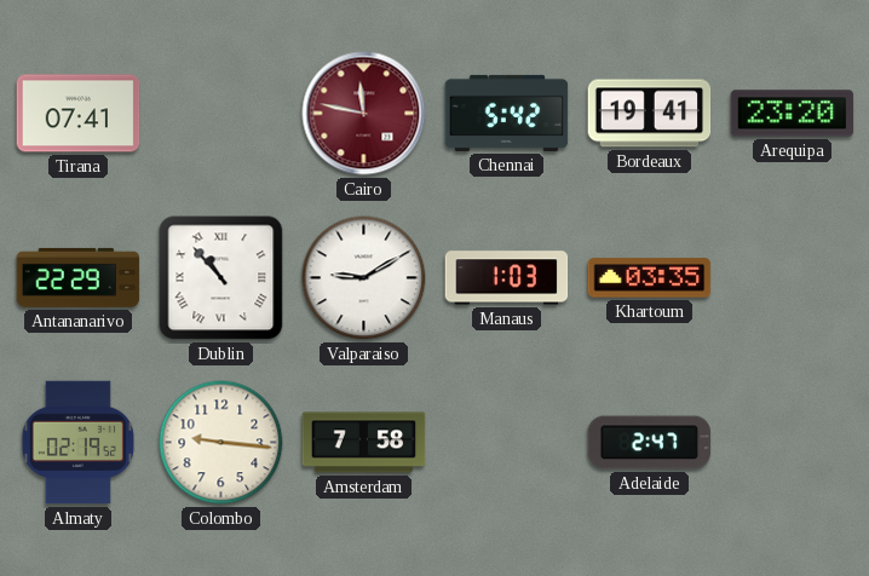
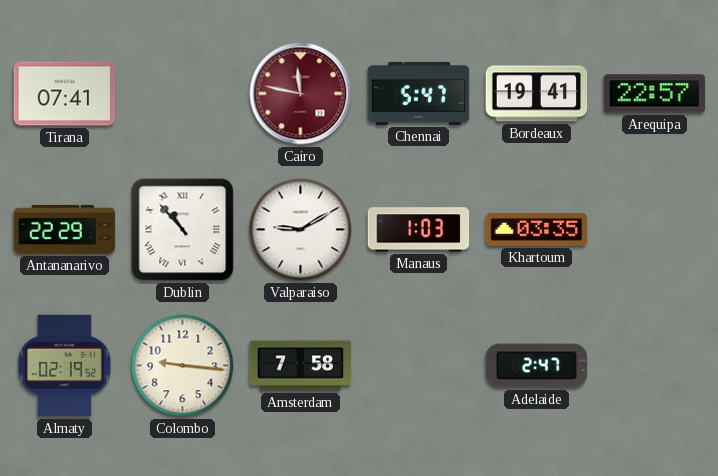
Chennai: 5:42 -> 5:47 (419, 93)
Arequipa: 23:20 -> 22:57 (655, 94)
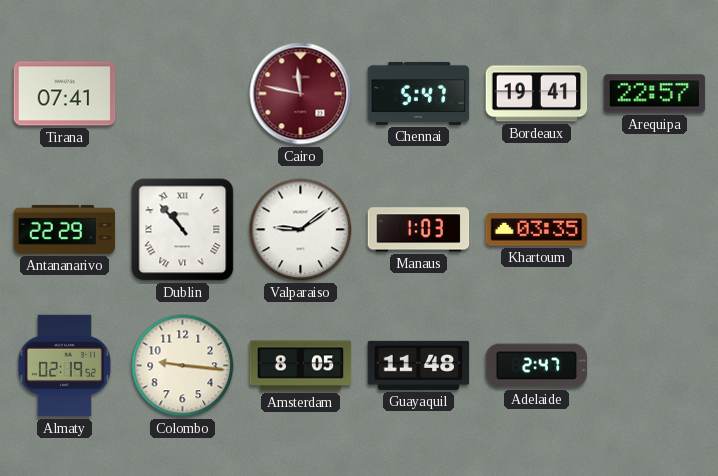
Valparaiso: 9:10 -> 9:09 (301, 230)
Amsterdam: 7:58 -> 8:05 (301, 366)
Guayaquil: none -> 11:48 (419, 365)
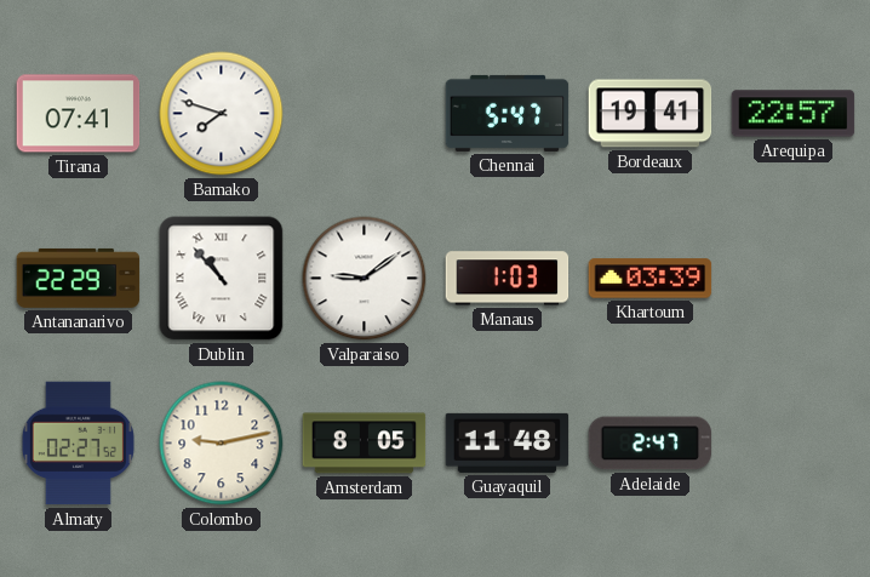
Bamako: none -> 7:48 (222, 114)
Cairo: 11:47 -> none (301, 94)
Khartoum: 03:35 -> 03:39 (651, 279)
Almaty: 02:19 -> 02:27 (78, 444)
Colombo: 9:16 -> 9:13 (222, 444)
